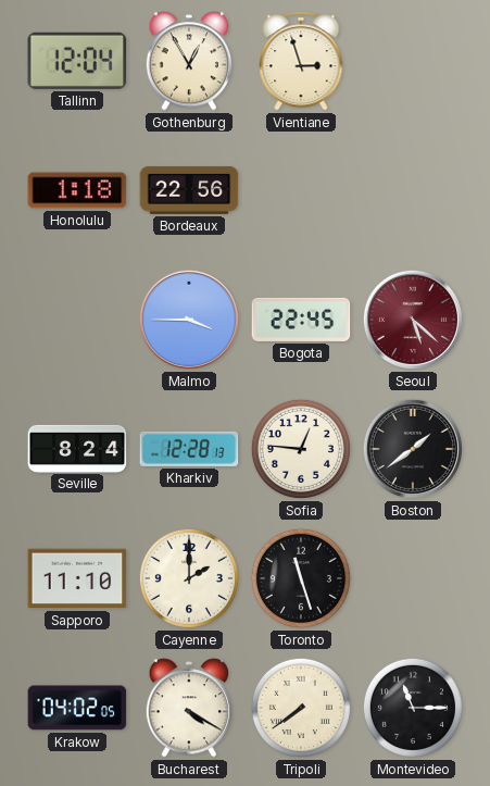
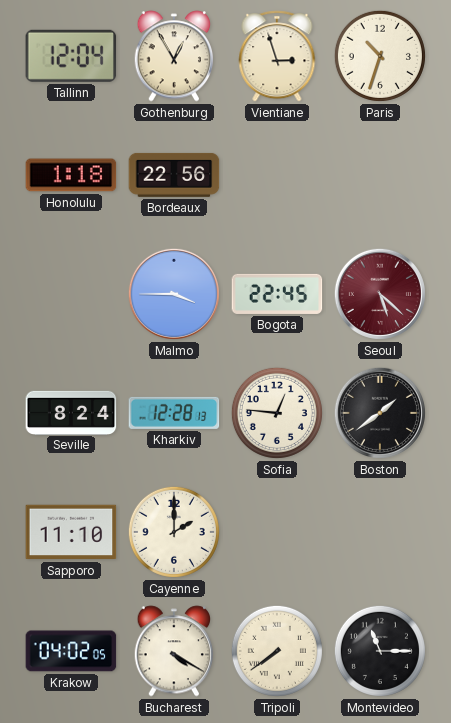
Paris: none -> 10:33 (380, 56)
Toronto: 11:27 -> none (301, 578)
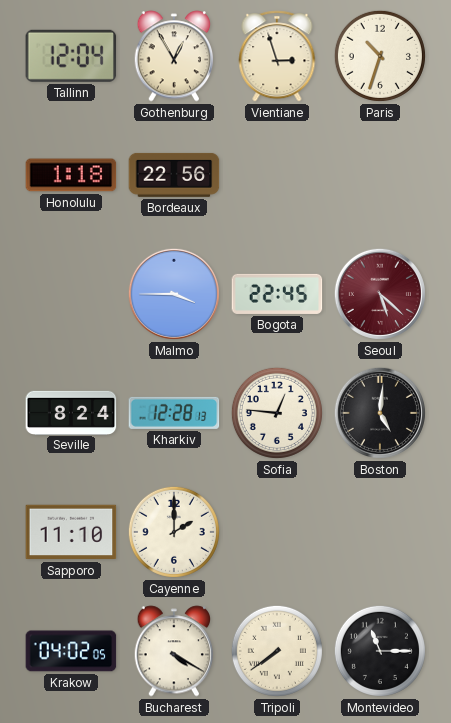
Boston: 1:39 -> 5:01 (380, 413)
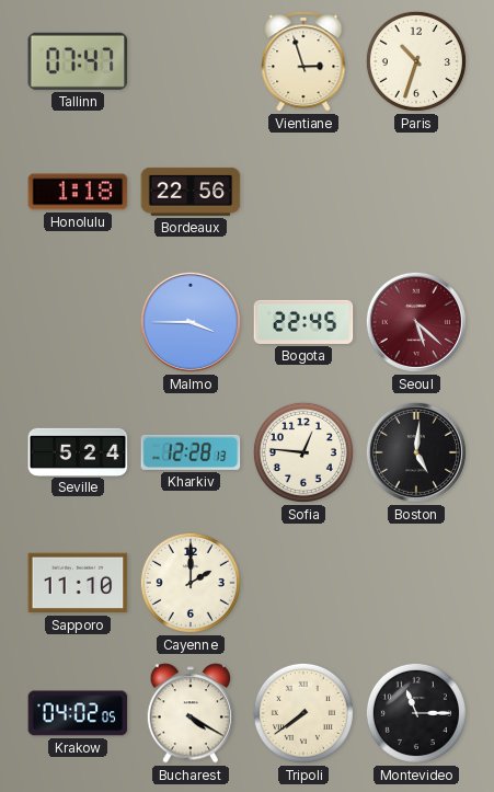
Tallinn: 12:04 -> 07:47 (78, 61)
Gothenburg: 12:55 -> none (174, 56)
Seville: 8:24 -> 5:24 (78, 451)
